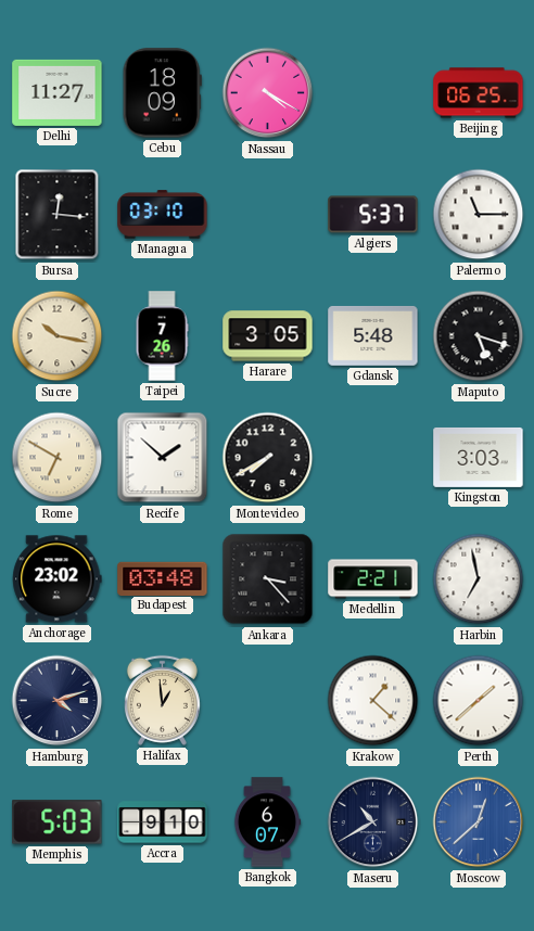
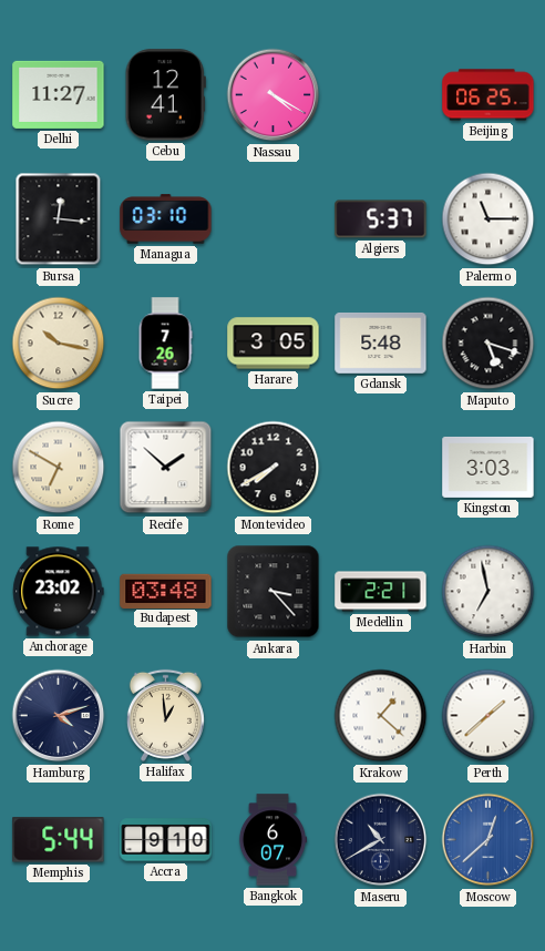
Cebu: 18:09 -> 12:41 (165, 95)
Memphis: 5:03 -> 5:44 (59, 840)
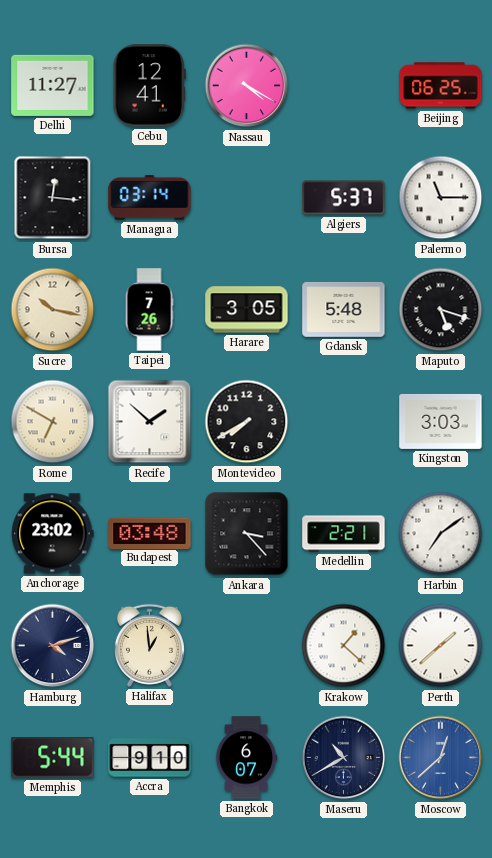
Managua: 03:10 -> 03:14 (150, 198)
Harbin: 6:58 -> 7:09 (441, 534)
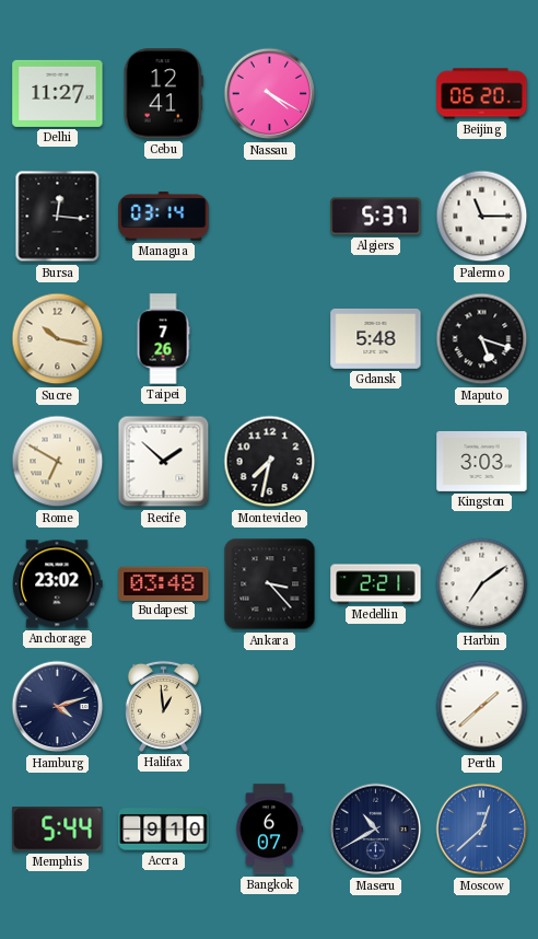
Beijing: 06:25 -> 06:20 (482, 94)
Harare: 3:05 -> none (247, 310)
Montevideo: 7:40 -> 7:32 (270, 462)
Krakow: 1:22 -> none (344, 646)
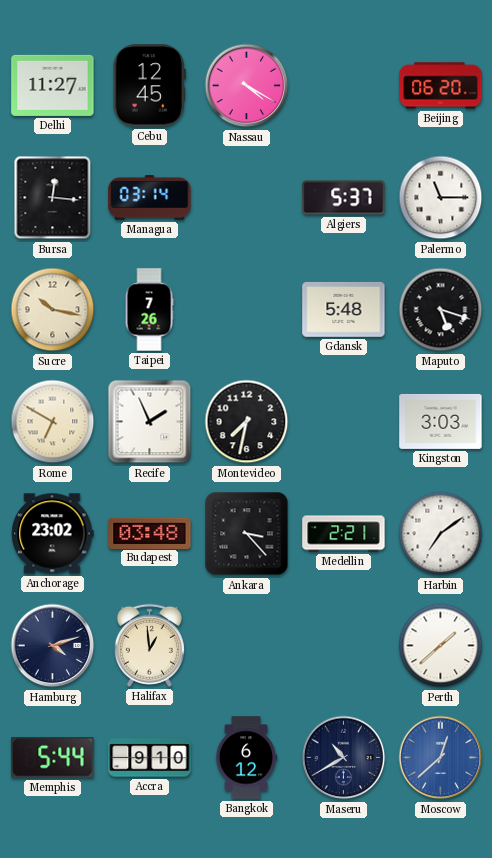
Cebu: 12:41 -> 12:45 (149, 86)
Recife: 1:52 -> 1:56 (150, 422)
Bangkok: 6:07 -> 6:12 (246, 758)
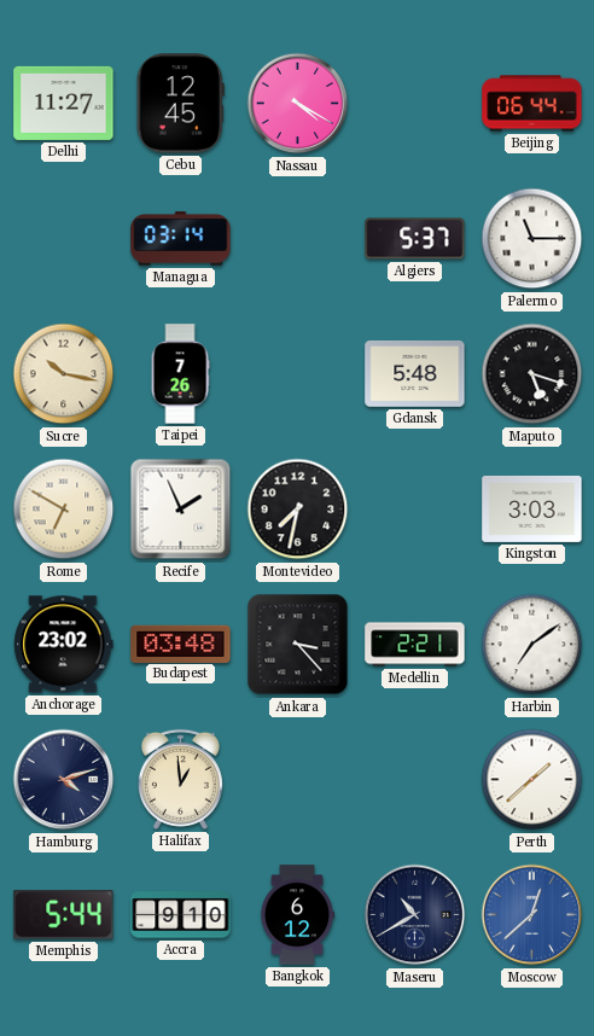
Beijing: 06:20 -> 06:44 (532, 104)
Bursa: 12:16 -> none (53, 198)
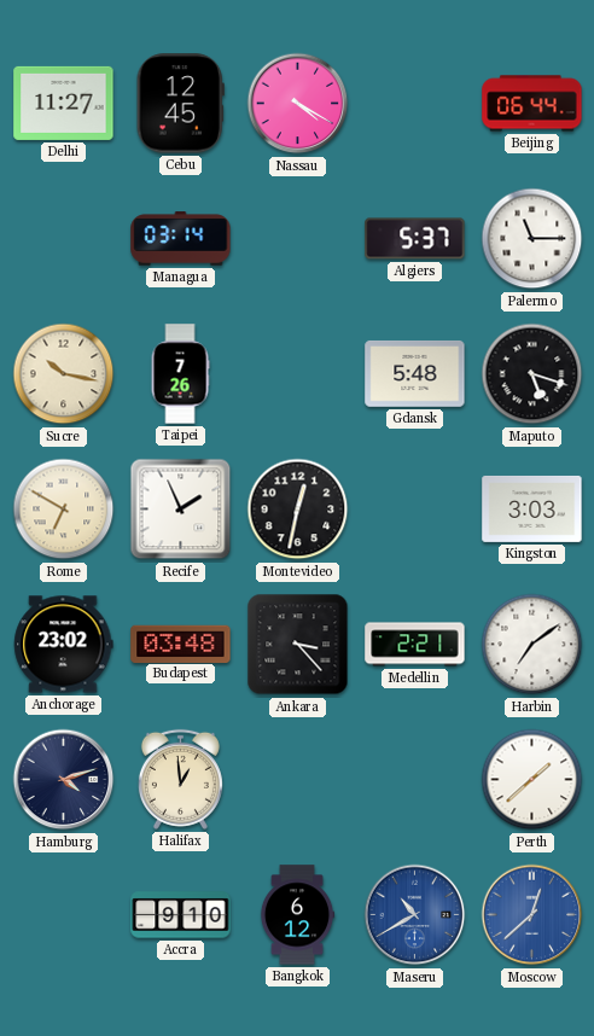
Montevideo: 7:32 -> 12:32 (298, 510)
Memphis: 5:44 -> none (64, 915)
Maseru dial: navy -> blue (415, 915)
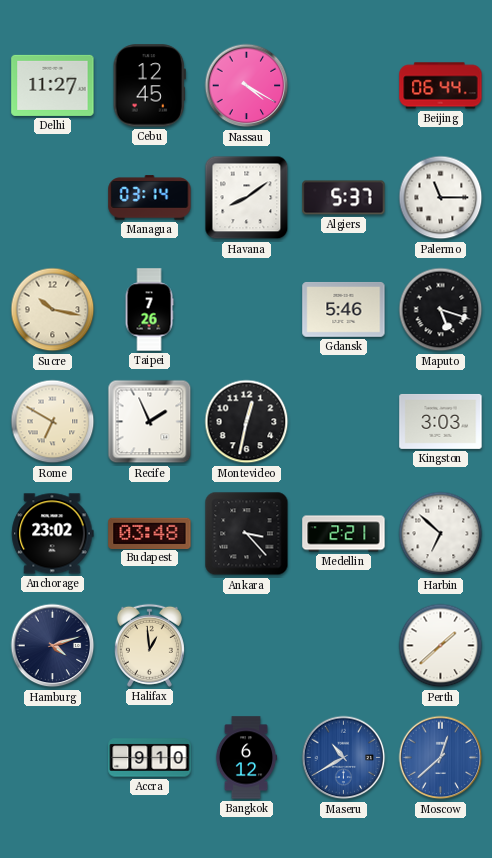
Havana: none -> 8:09 (247, 198)
Gdansk: 5:48 -> 5:46 (344, 309)
Harbin: 7:09 -> 6:52 (441, 534)
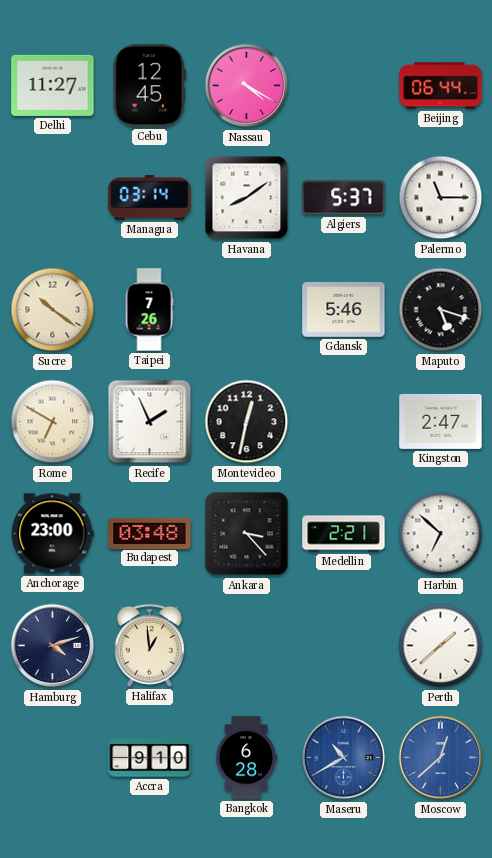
Sucre: 10:17 -> 10:21 (53, 310)
Kingston: 3:03 -> 2:47 (441, 421)
Anchorage: 23:02 -> 23:00 (53, 534)
Bangkok: 6:12 -> 6:28 (246, 758)
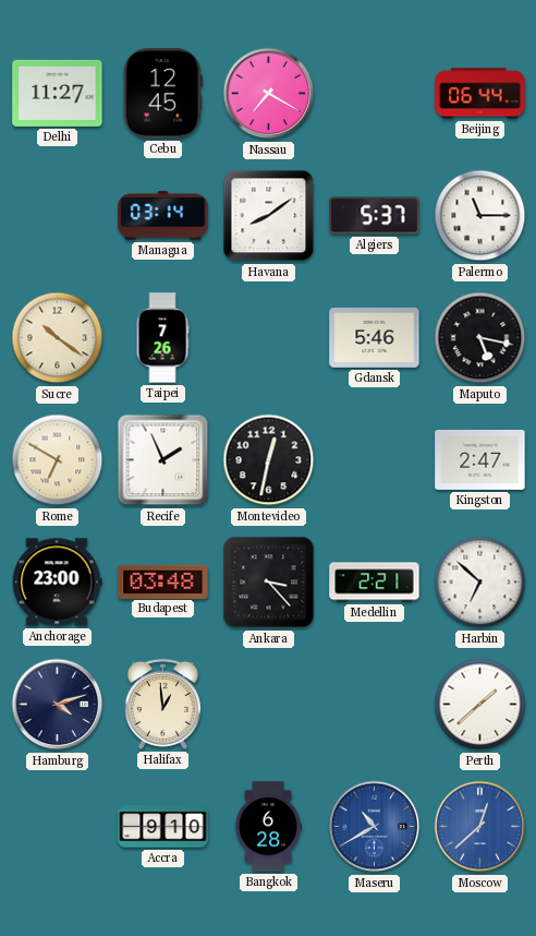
Nassau: 4:20 -> 7:20 (269, 94)
Maputo: 5:18 -> 5:17 (480, 338)
